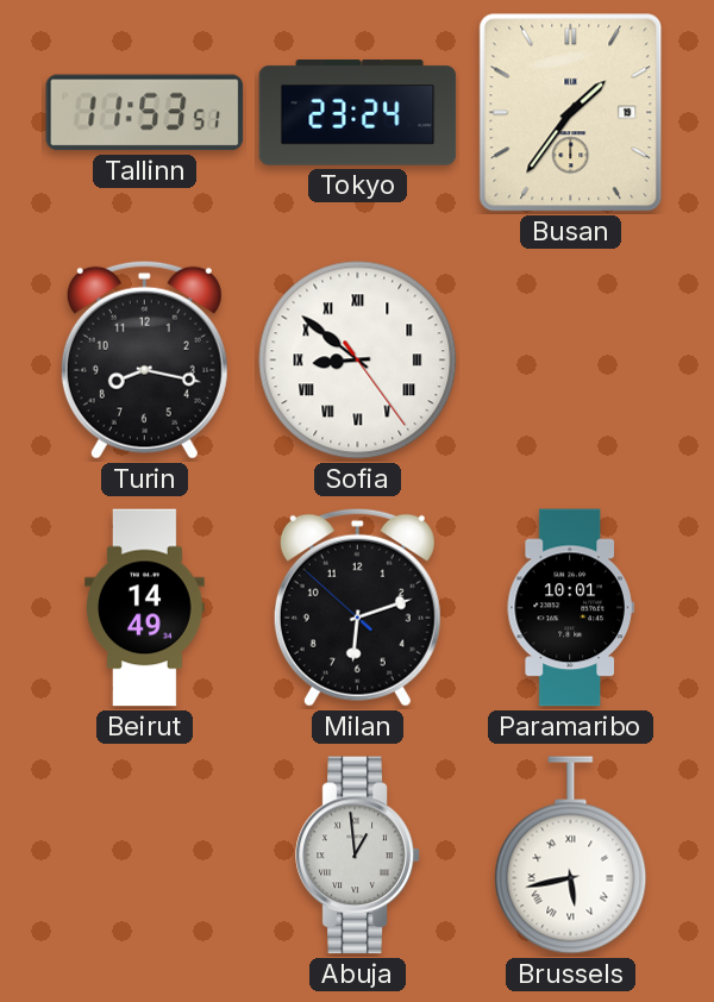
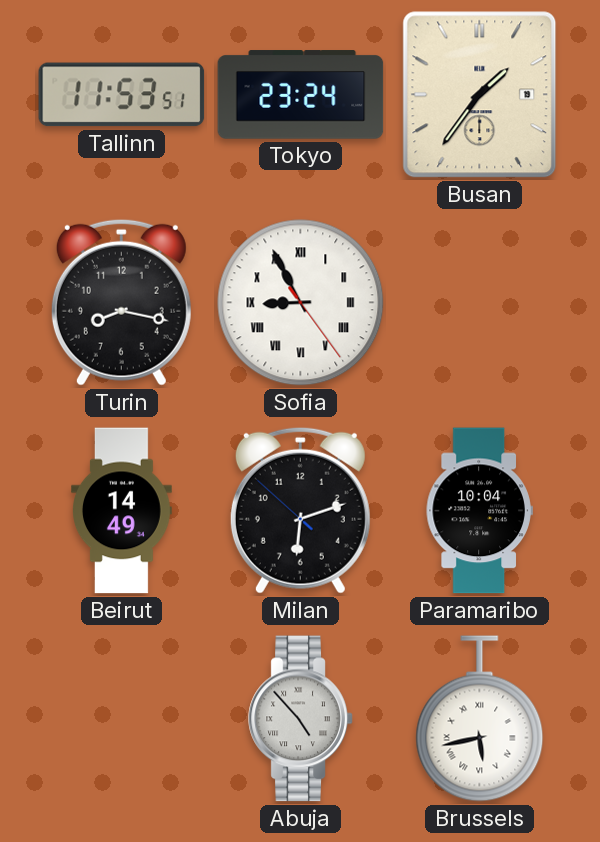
Sofia: 8:51 -> 8:55 (301, 303)
Paramaribo: 10:01 -> 10:04 (479, 511)
Abuja: 12:59 -> 4:53 (301, 719)
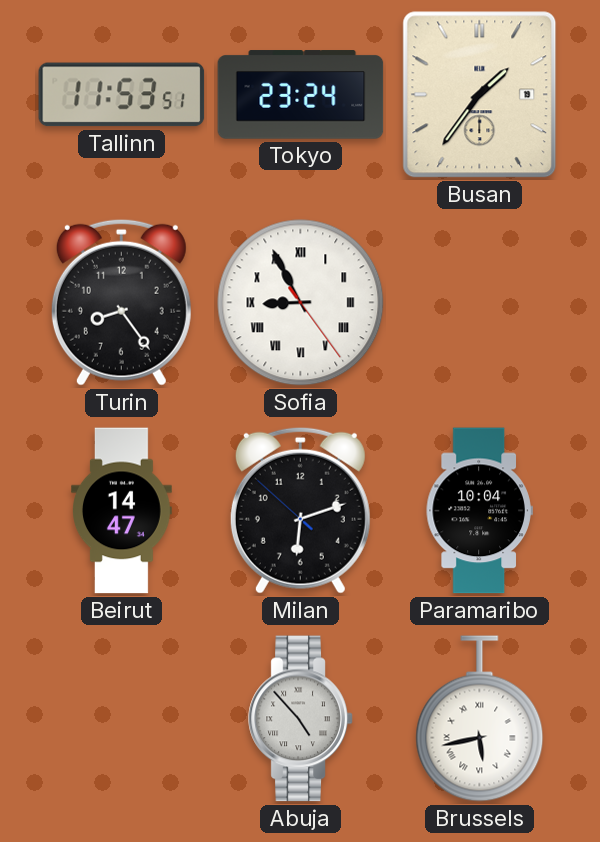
Turin: 8:17 -> 8:24 (121, 302)
Beirut: 14:49 -> 14:47 (122, 511)
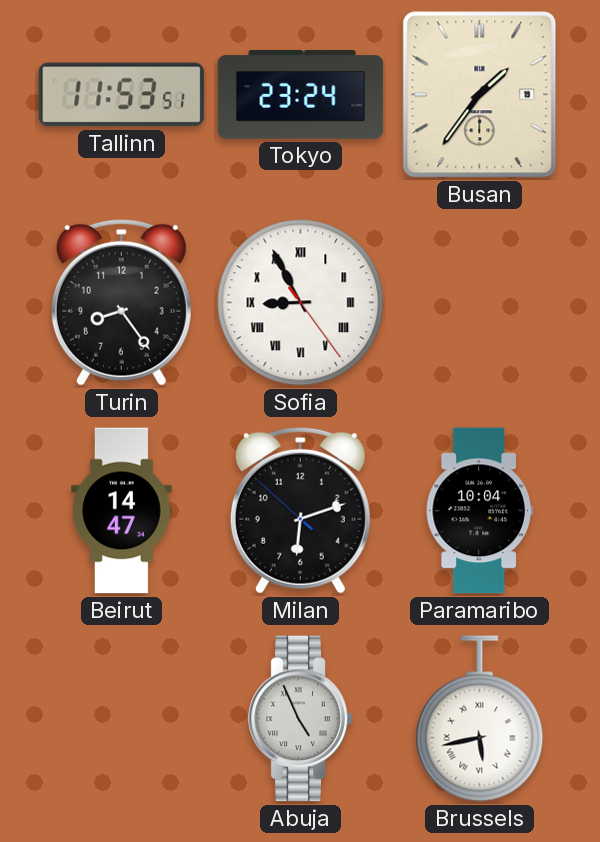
Abuja: 4:53 -> 4:56 (301, 719)
